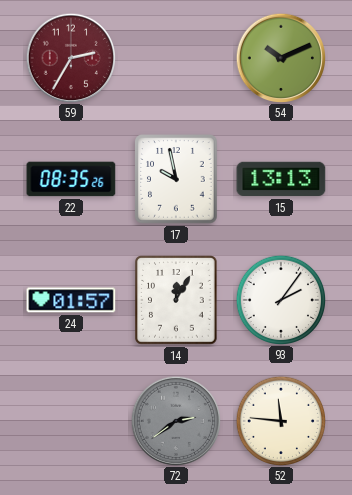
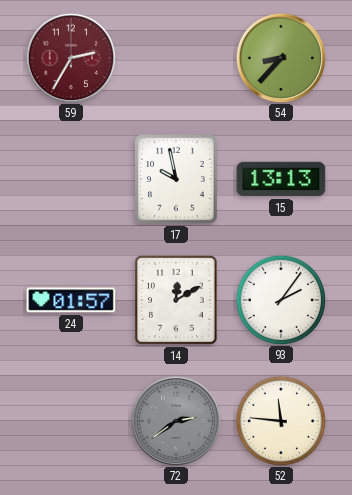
54: 10:11 -> 8:37 (280, 57)
22: 08:35 -> none (71, 179)
14: 12:05 -> 12:10 (177, 300)
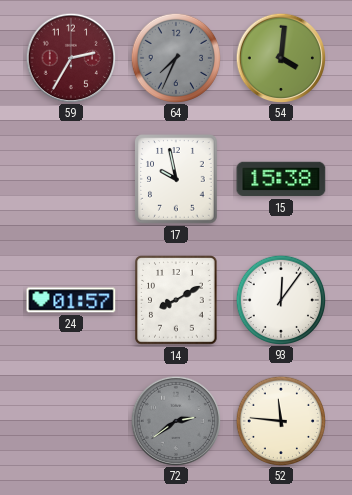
64: none -> 7:34 (175, 57)
54: 8:37 -> 4:01 (280, 57)
15: 13:13 -> 15:38 (281, 179)
14: 12:10 -> 8:10 (177, 300)
93: 2:06 -> 12:06 (280, 299)
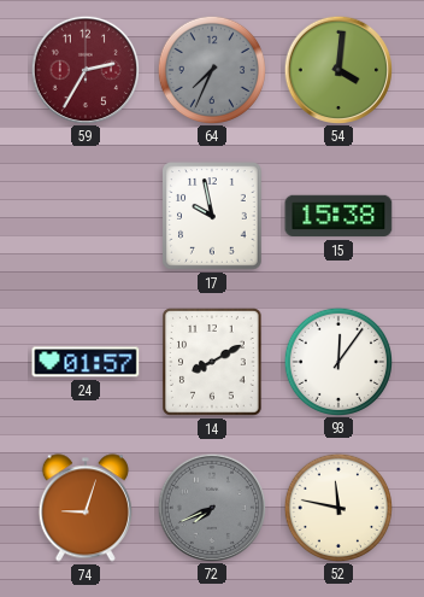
74: none -> 9:03 (86, 508)
72: 2:39 -> 7:41 (211, 507)
52: 11:46 -> 11:47 (337, 507)
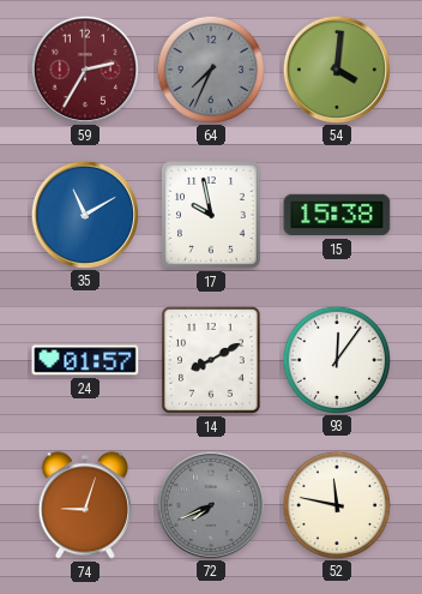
35: none -> 11:10 (84, 214)
